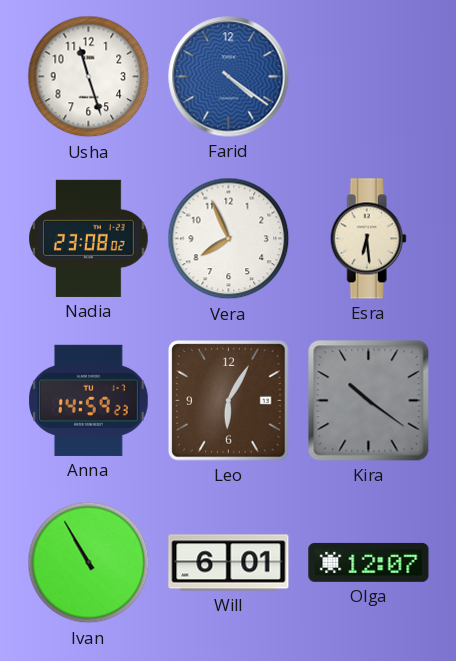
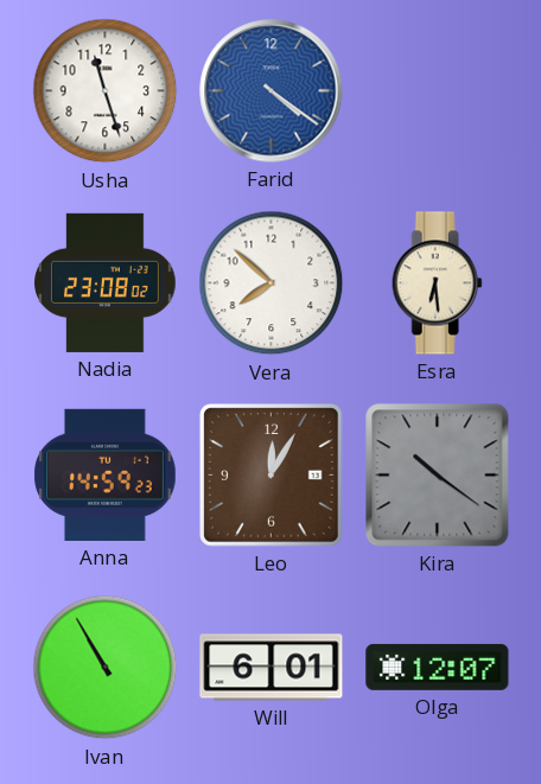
Vera: 7:56 -> 7:52 (272, 283)
Leo: 6:05 -> 12:05 (272, 476)
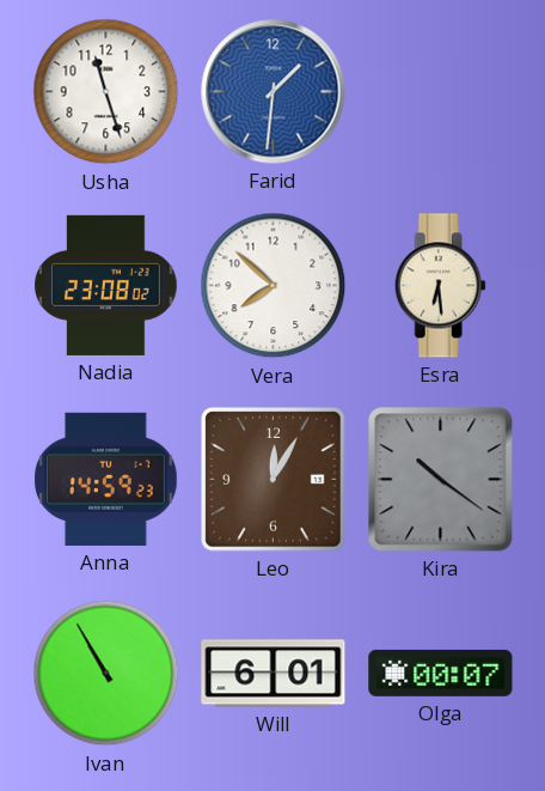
Farid: 4:21 -> 1:31 (274, 92)
Olga: 12:07 -> 00:07 (441, 673)
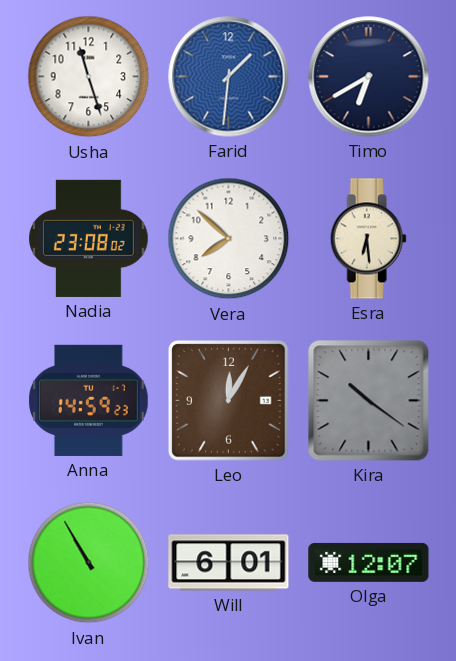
Timo: none -> 6:40 (369, 77)
Olga: 00:07 -> 12:07 (369, 562)
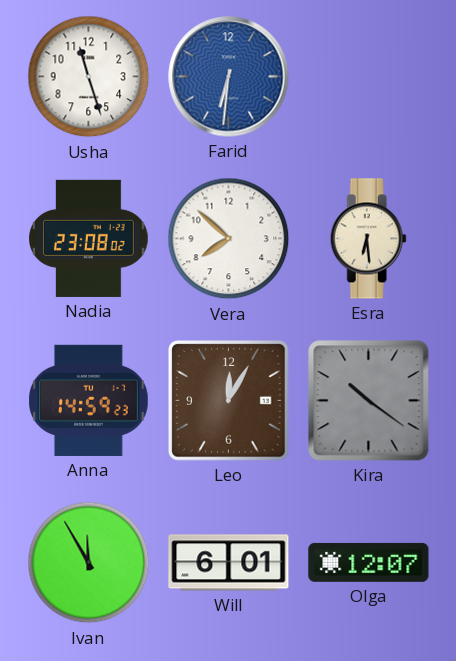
Farid: 1:31 -> 6:31 (229, 77)
Timo: 6:40 -> none (369, 77)
Ivan: 10:55 -> 11:55 (89, 563)
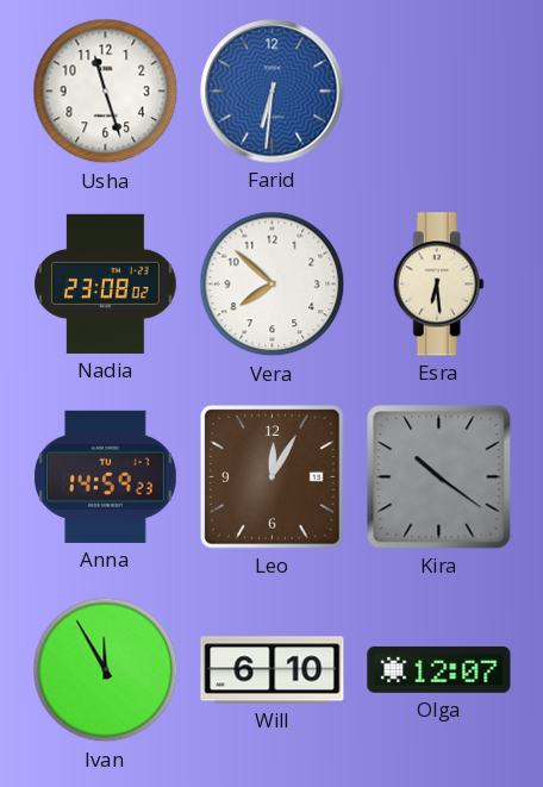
Will: 6:01 -> 6:10 (273, 670)
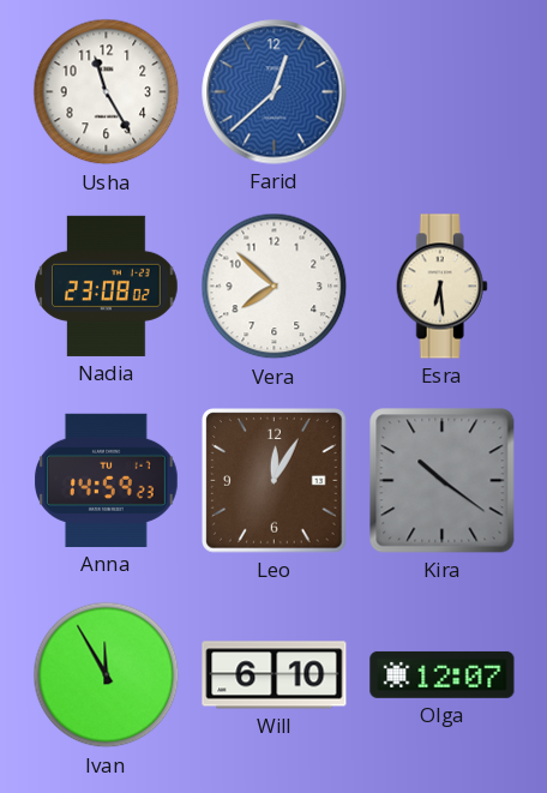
Usha: 11:27 -> 11:25 (107, 92)
Farid: 6:31 -> 12:38 (275, 92)
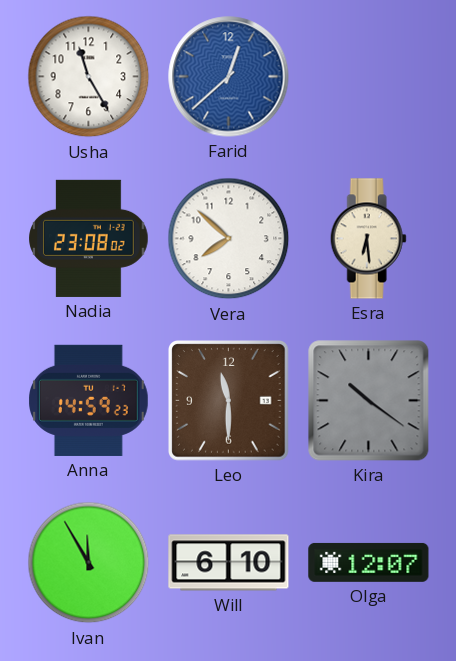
Leo: 12:05 -> 11:30 (229, 401)
